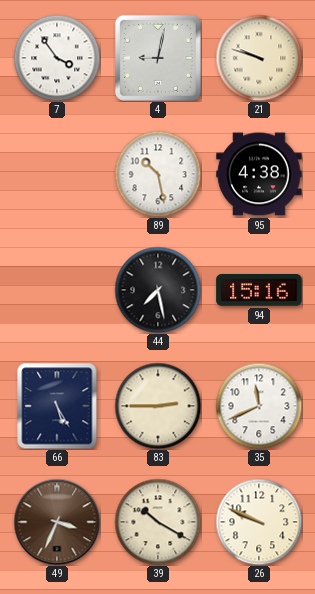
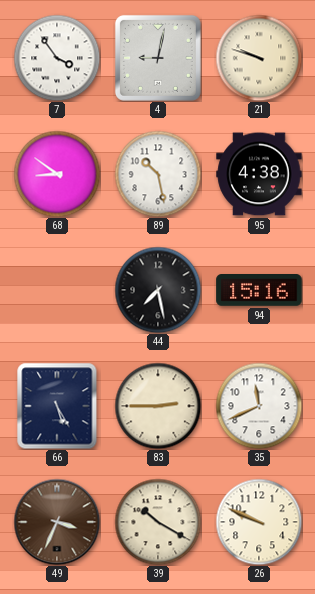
68: none -> 8:51 (57, 174)
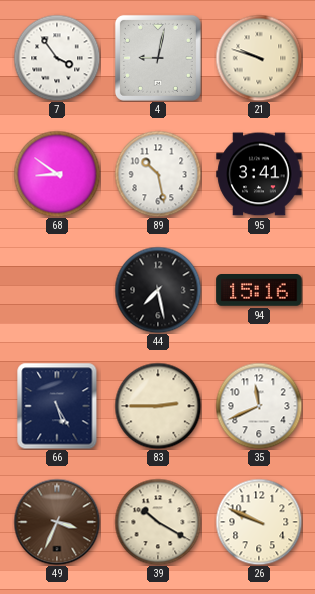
95: 4:38 -> 3:41 (259, 174)
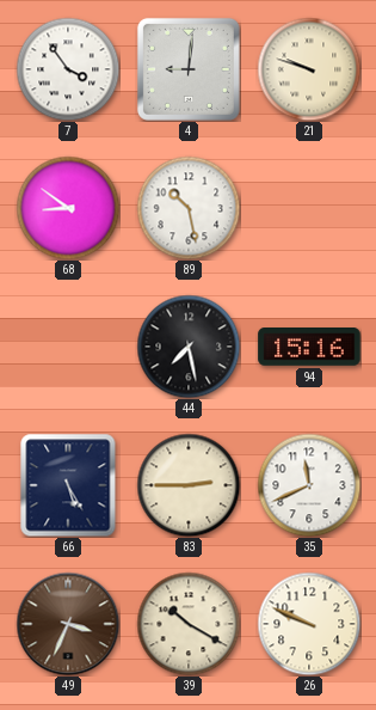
4: 9:02 -> 9:01 (189, 69)
95: 3:41 -> none (259, 174)
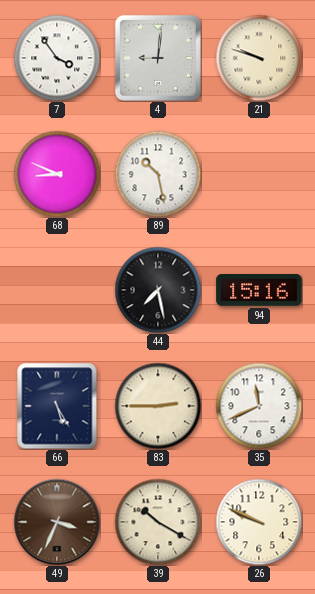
68: 8:51 -> 8:49 (57, 174)
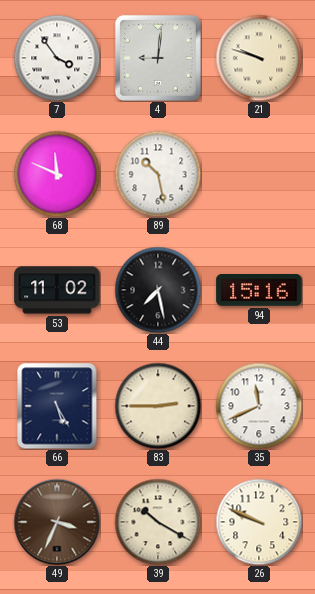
68: 8:49 -> 11:49 (57, 174)
53: none -> 11:02 (57, 290)
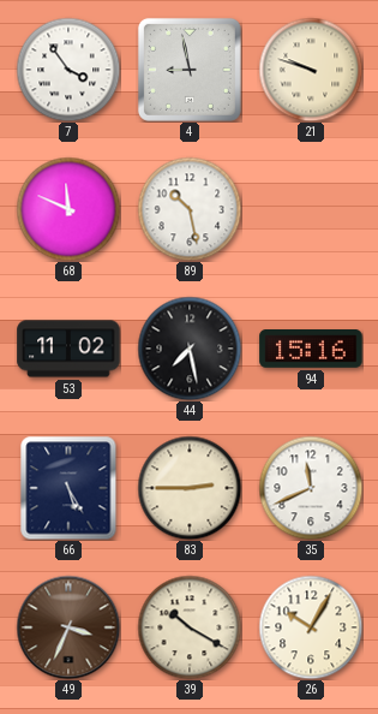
4: 9:01 -> 8:58 (190, 70)
26: 9:49 -> 10:05 (311, 627)
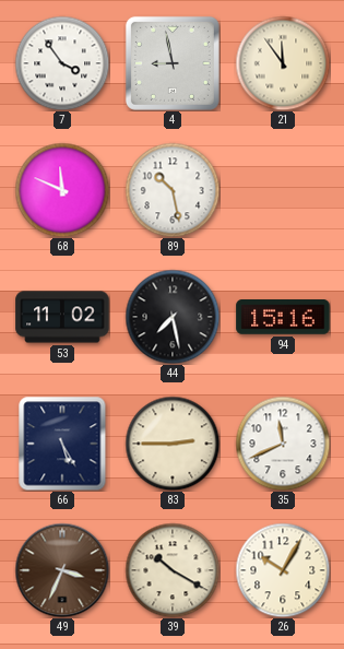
21: 9:48 -> 11:54 (283, 63)
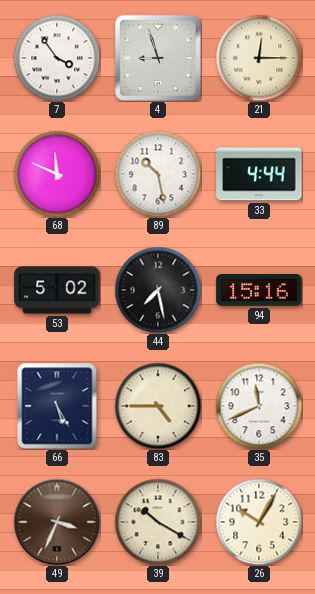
4: 8:58 -> 8:57 (158, 58)
21: 11:54 -> 12:15 (259, 58)
33: none -> 4:44 (259, 174)
53: 11:02 -> 5:02 (57, 290)
83: 2:45 -> 4:45 (158, 406)
